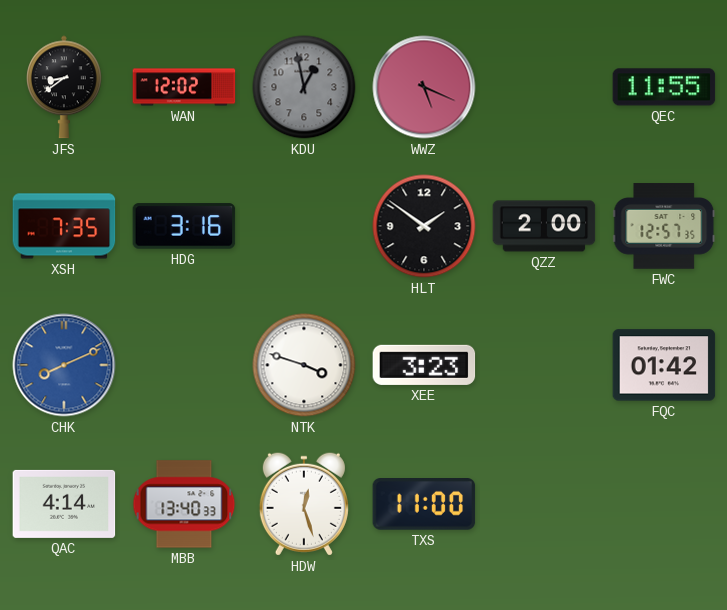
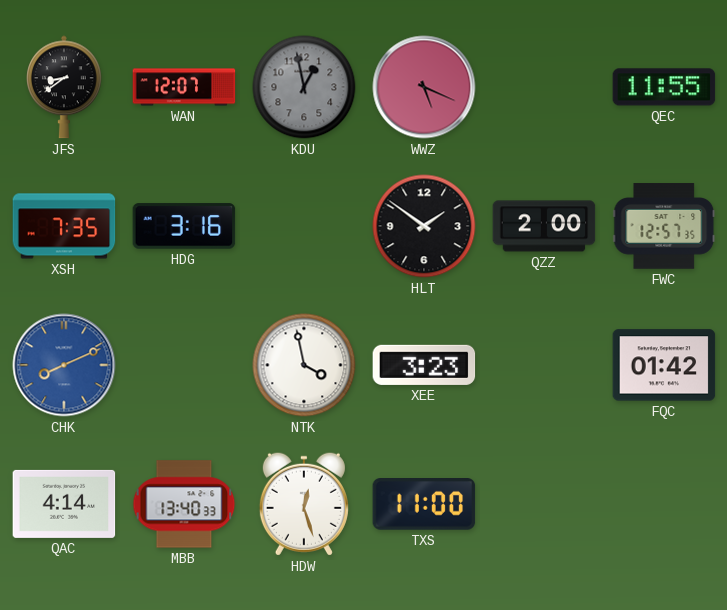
WAN: 12:02 -> 12:07 (184, 87)
NTK: 3:48 -> 3:58 (304, 365)
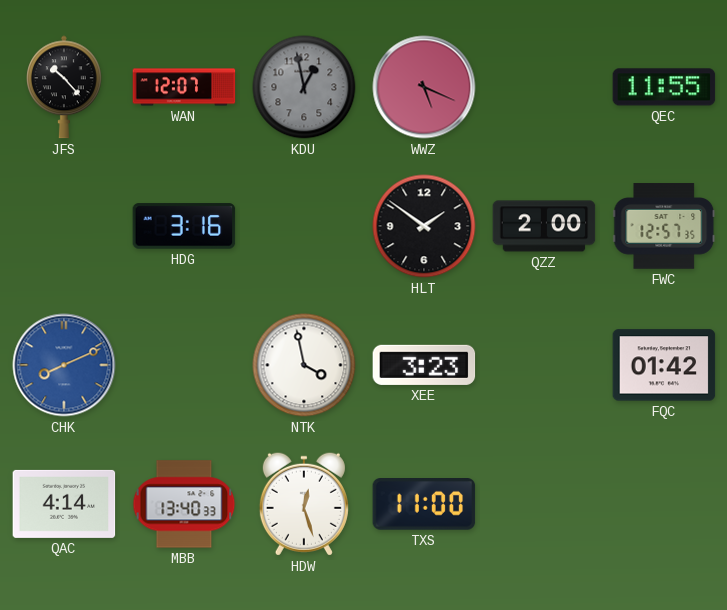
JFS: 8:39 -> 10:23 (64, 87)
XSH: 7:35 -> none (64, 226)
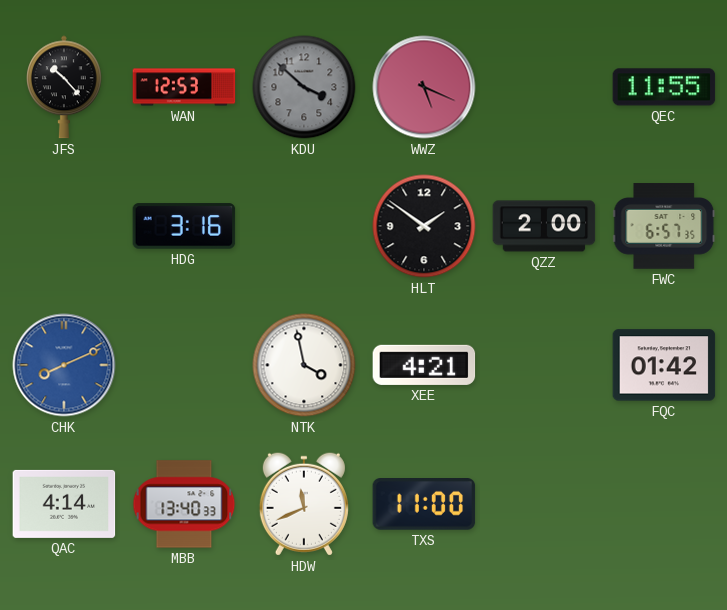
WAN: 12:07 -> 12:53 (184, 87)
KDU: 12:58 -> 3:52 (304, 87)
FWC: 12:57 -> 6:57 (664, 226)
XEE: 3:23 -> 4:21 (424, 365)
HDW: 12:27 -> 11:41 (304, 504)
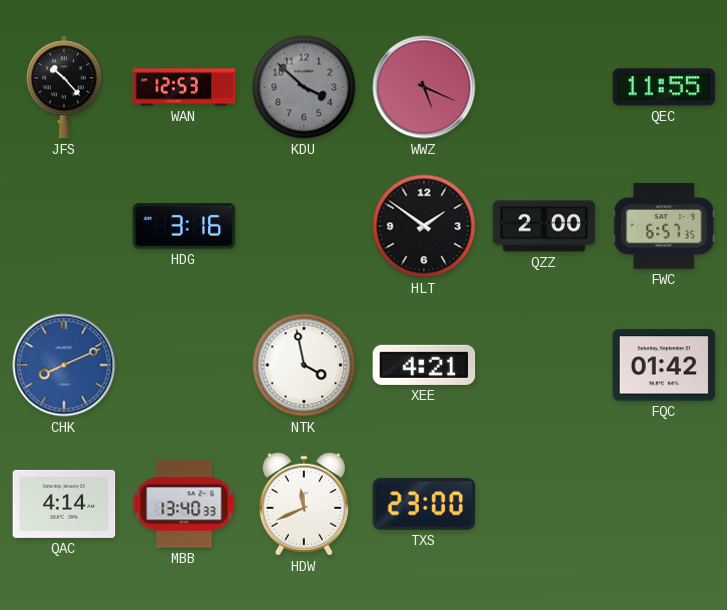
TXS: 11:00 -> 23:00 (424, 505)
